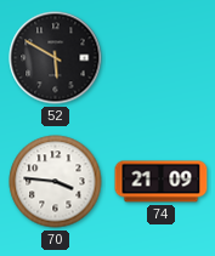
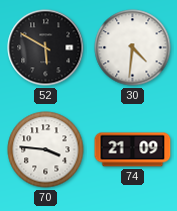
30: none -> 4:31 (133, 48)
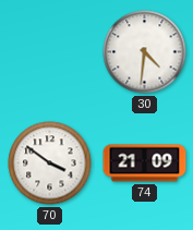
52: 5:50 -> none (46, 48)
70: 3:46 -> 3:51 (50, 164)
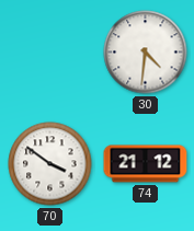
74: 21:09 -> 21:12 (146, 164)
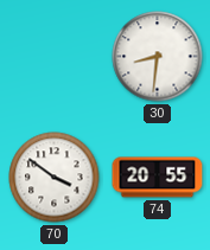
30: 4:31 -> 8:31 (158, 57)
74: 21:12 -> 20:55 (158, 178)
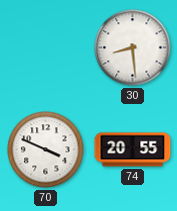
30: 8:31 -> 8:29 (133, 48)
70: 3:51 -> 3:49 (46, 150)
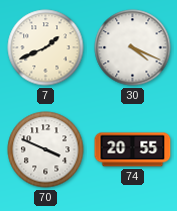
7: none -> 1:41 (46, 48)
30: 8:29 -> 4:19 (133, 48)
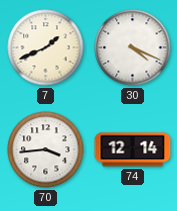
70: 3:49 -> 3:44 (46, 150)
74: 20:55 -> 12:14 (133, 150)
